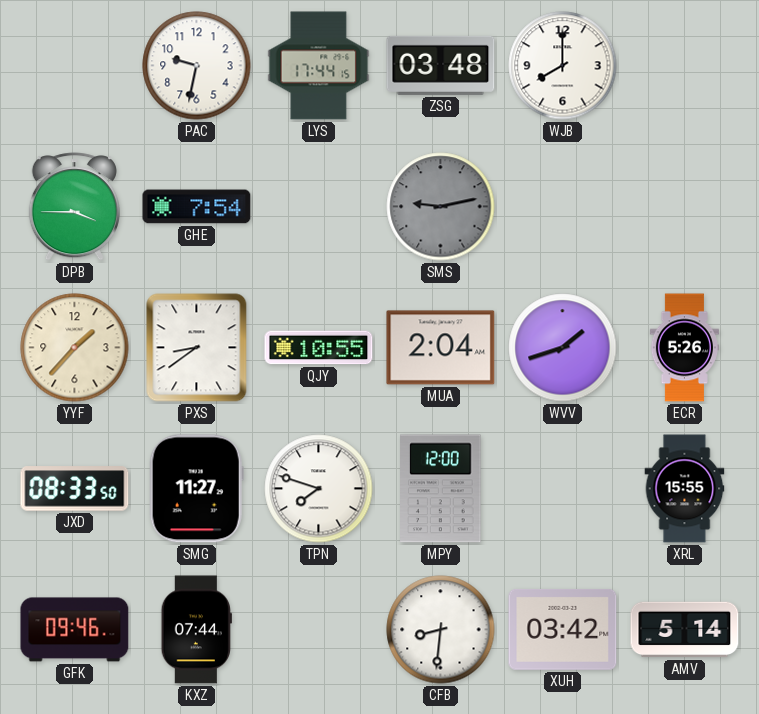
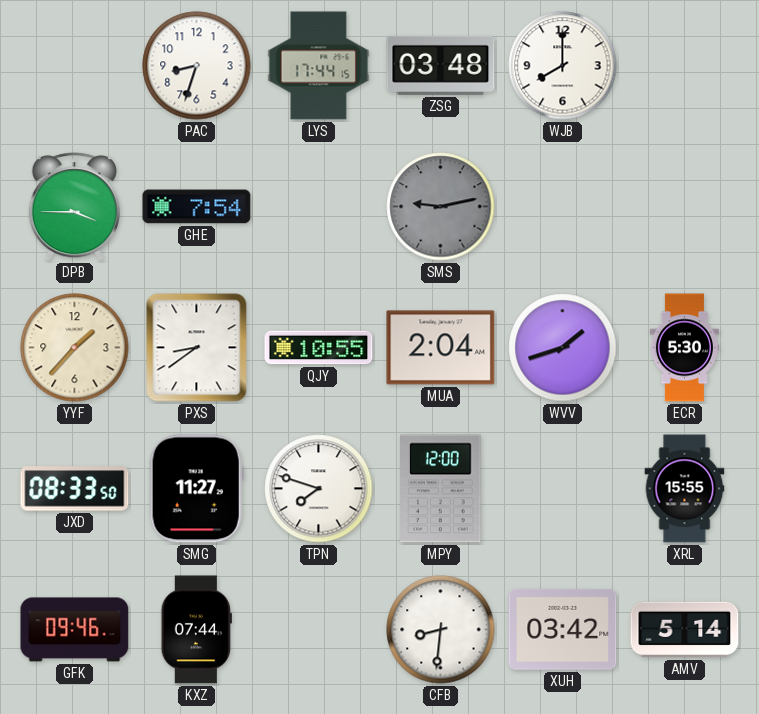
PAC: 9:32 -> 8:33 (197, 66)
ECR: 5:26 -> 5:30 (684, 348)
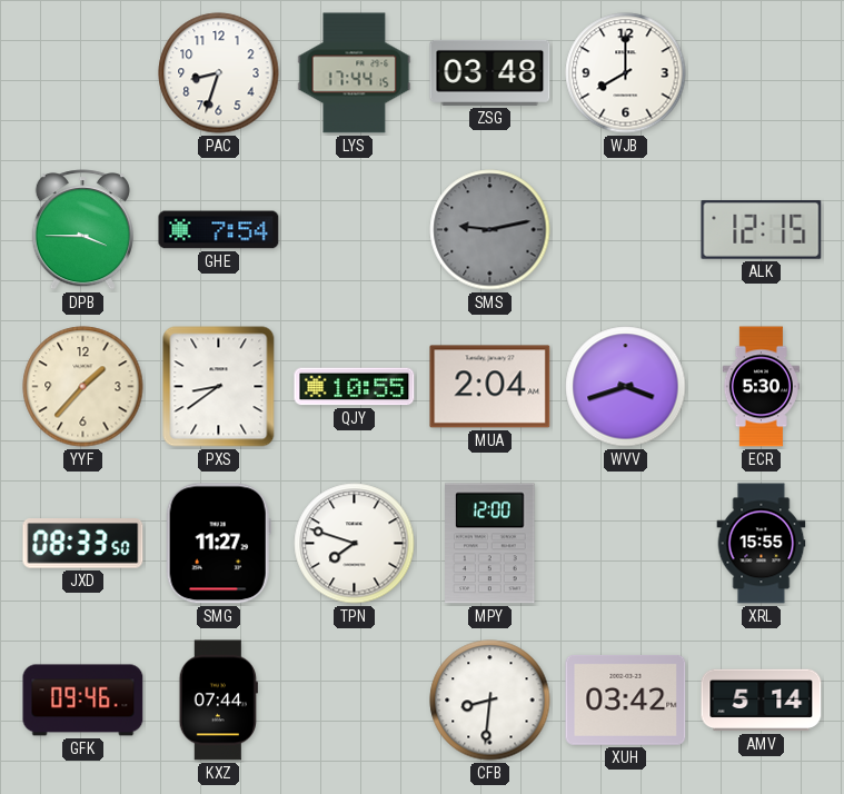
ALK: none -> 12:15 (762, 230)
WVV: 1:42 -> 3:42 (626, 387)
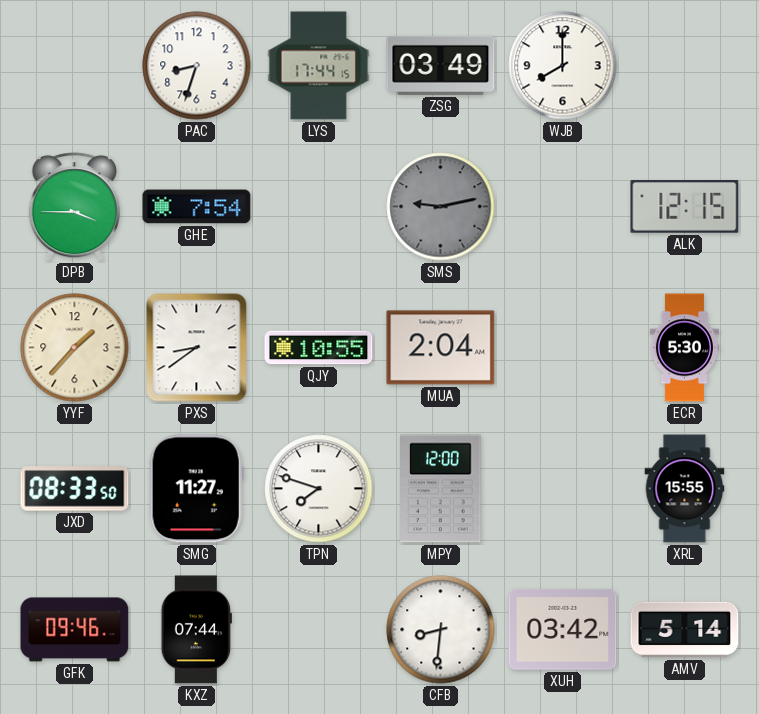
ZSG: 03:48 -> 03:49 (441, 65)
WVV: 3:42 -> none (626, 387)
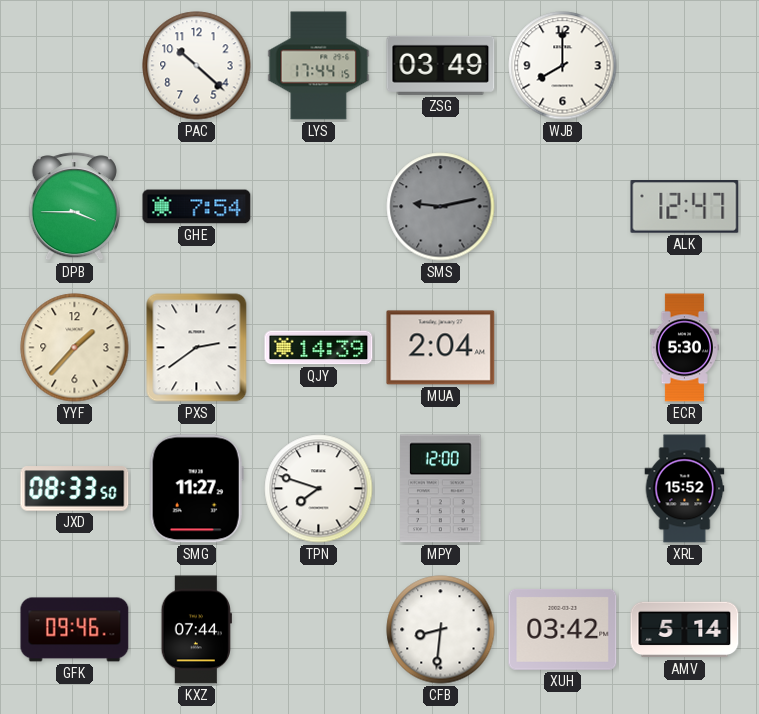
PAC: 8:33 -> 10:22 (197, 66)
ALK: 12:15 -> 12:47 (685, 207)
PXS: 8:39 -> 2:39 (197, 348)
QJY: 10:55 -> 14:39 (319, 348)
XRL: 15:55 -> 15:52 (685, 489)
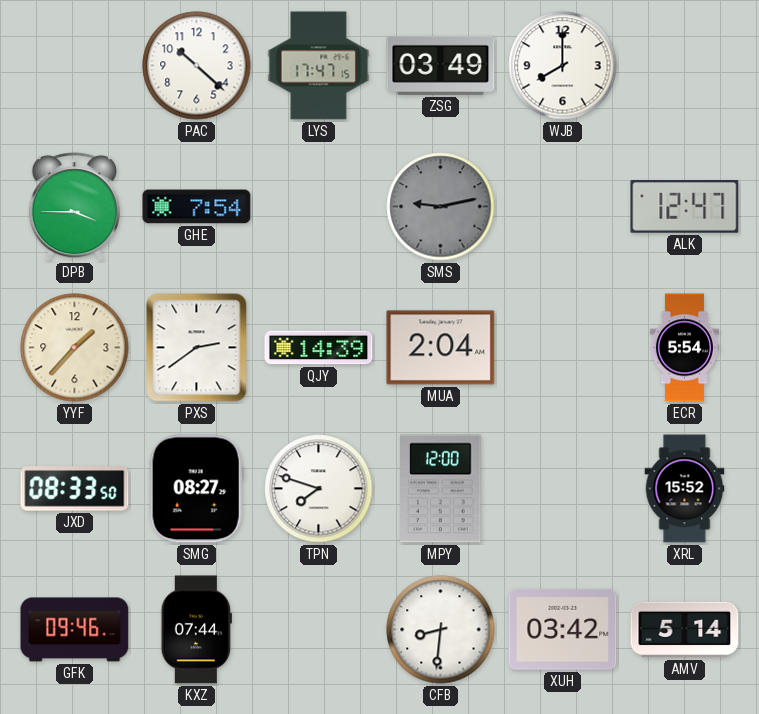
LYS: 17:44 -> 17:47 (319, 66)
ECR: 5:30 -> 5:54 (684, 348)
SMG: 11:27 -> 08:27 (196, 489)
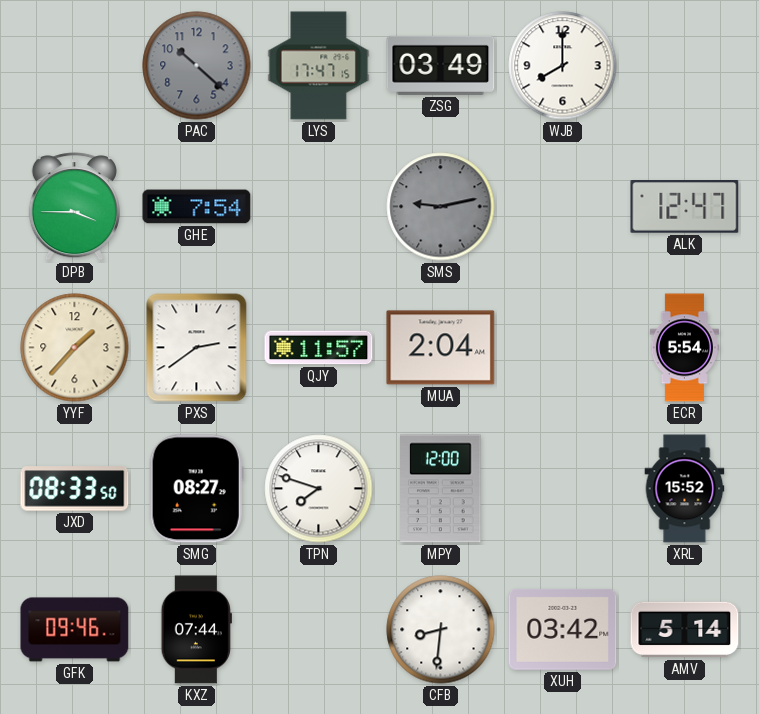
PAC dial: white -> grey (197, 66)
QJY: 14:39 -> 11:57 (319, 348)
